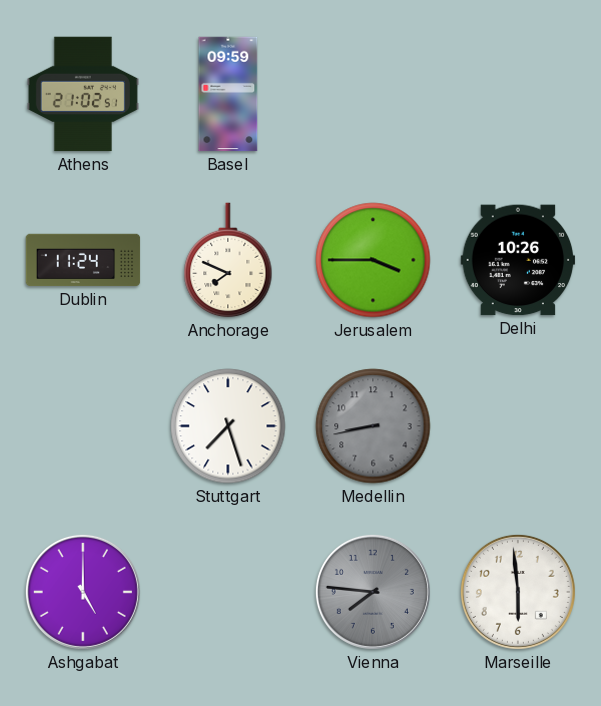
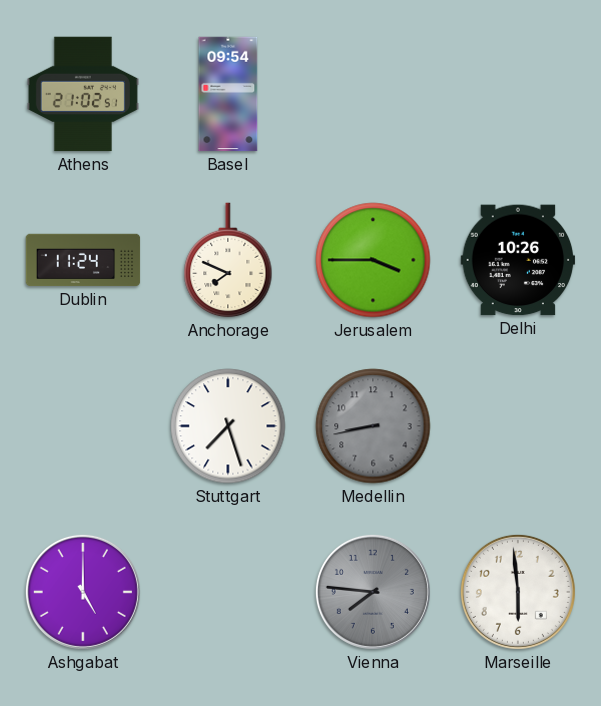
Basel: 09:59 -> 09:54 (228, 94)
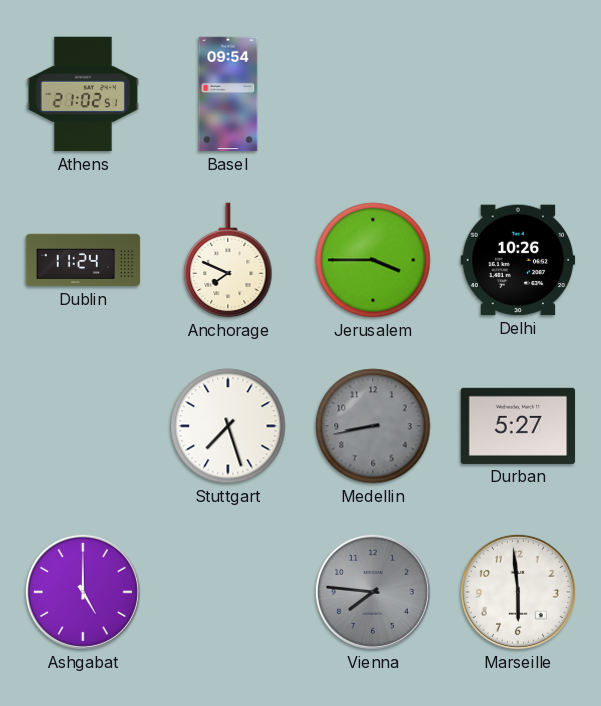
Durban: none -> 5:27 (518, 426)
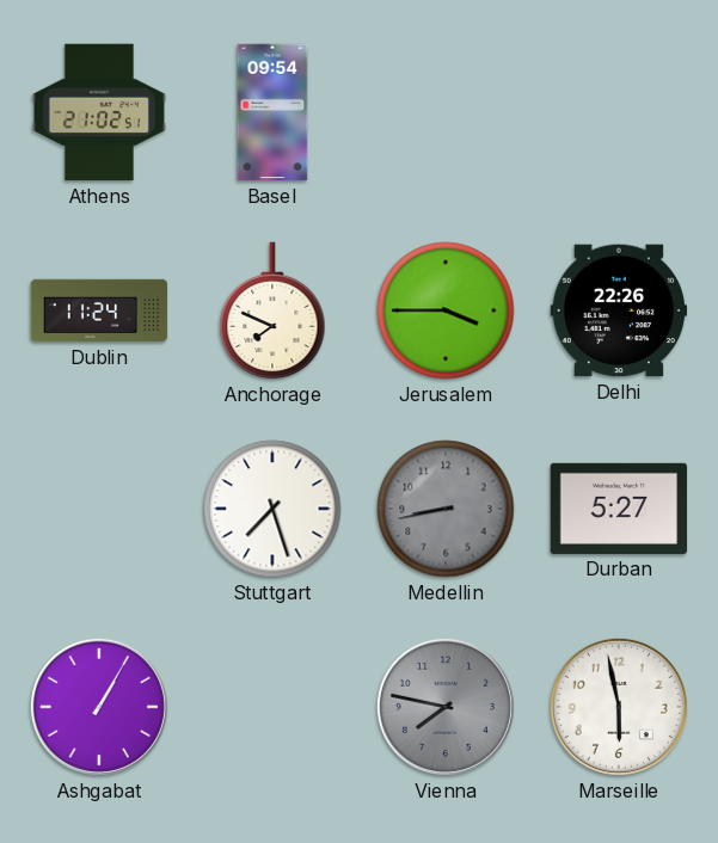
Delhi: 10:26 -> 22:26 (619, 310)
Ashgabat: 5:00 -> 1:05 (99, 707)
Vienna: 7:46 -> 7:47 (446, 707)
Marseille: 5:59 -> 5:58 (619, 707)
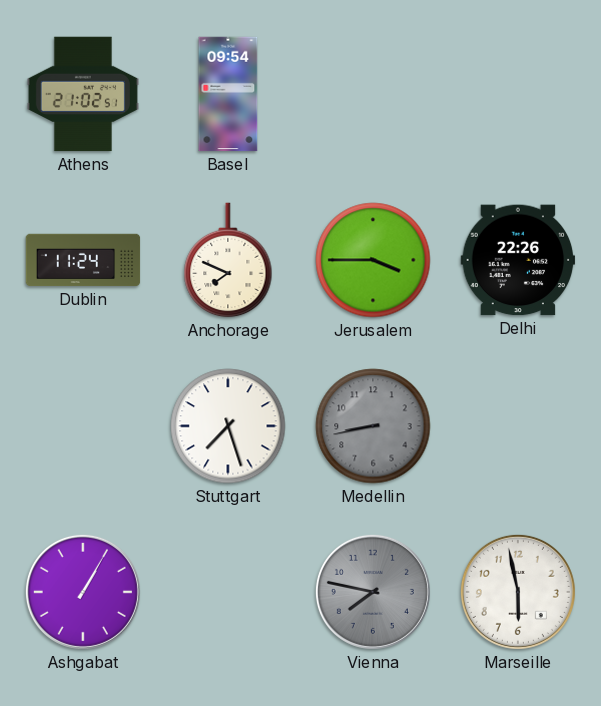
Durban: 5:27 -> none (619, 509)
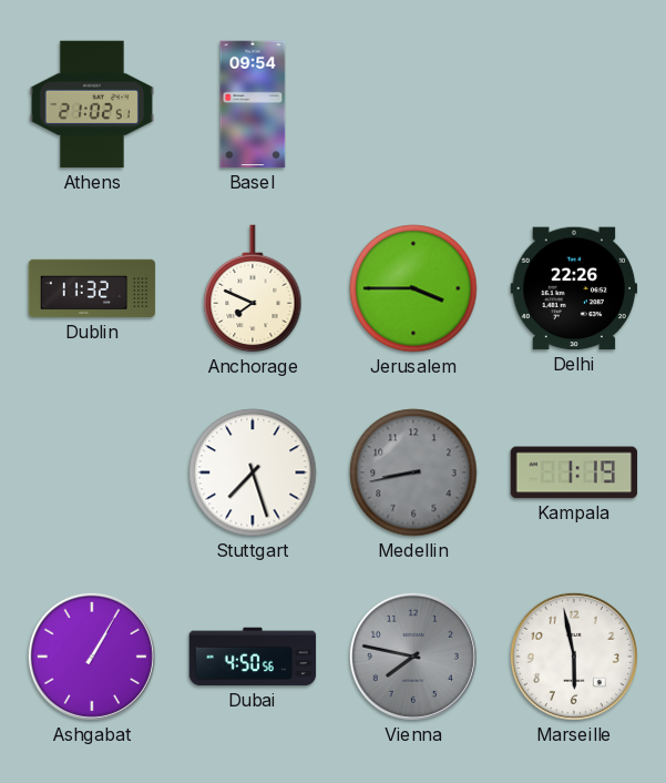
Dublin: 11:24 -> 11:32 (92, 288)
Kampala: none -> 1:19 (574, 472)
Dubai: none -> 4:50 (253, 657)
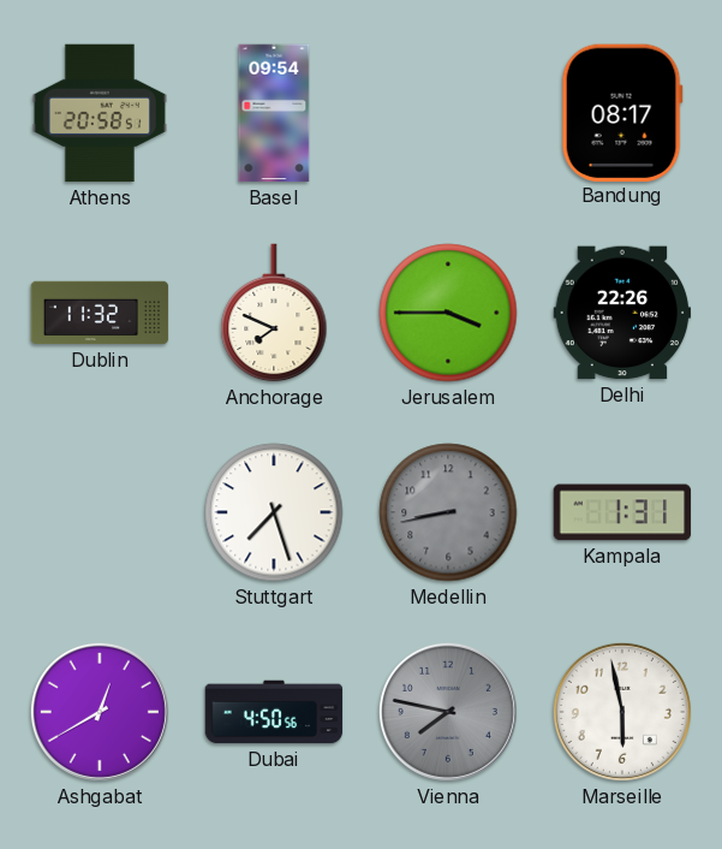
Athens: 21:02 -> 20:58 (100, 113)
Bandung: none -> 08:17 (622, 112)
Kampala: 1:19 -> 1:31 (622, 512)
Ashgabat: 1:05 -> 12:40 (100, 712)
